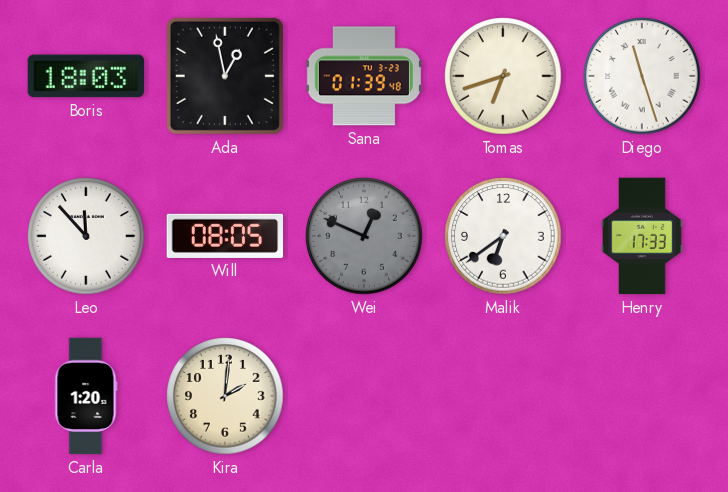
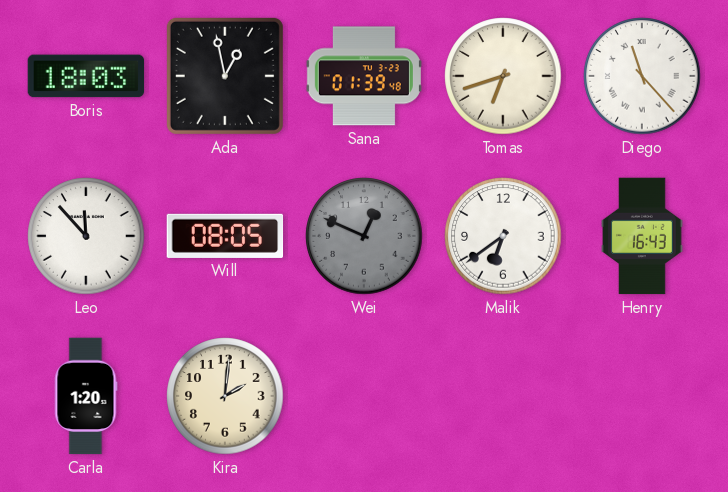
Diego: 11:27 -> 11:23 (642, 76)
Henry: 17:33 -> 16:43 (643, 236)
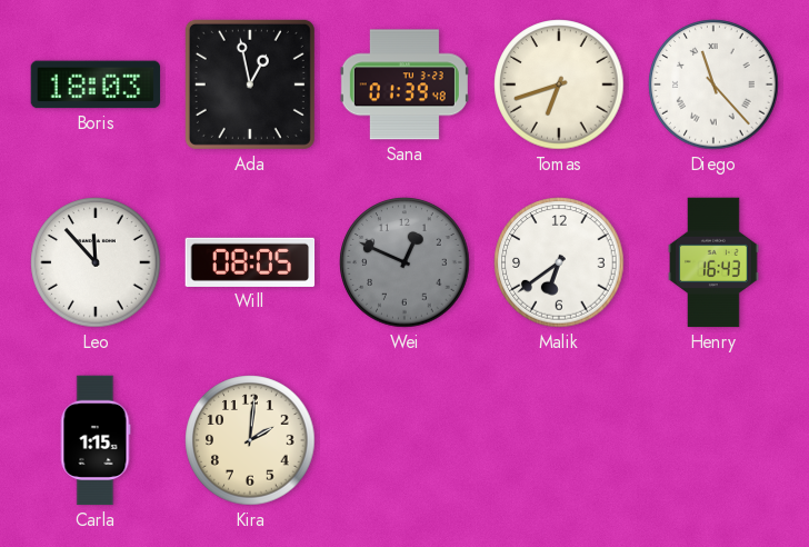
Carla: 1:20 -> 1:15 (96, 440)
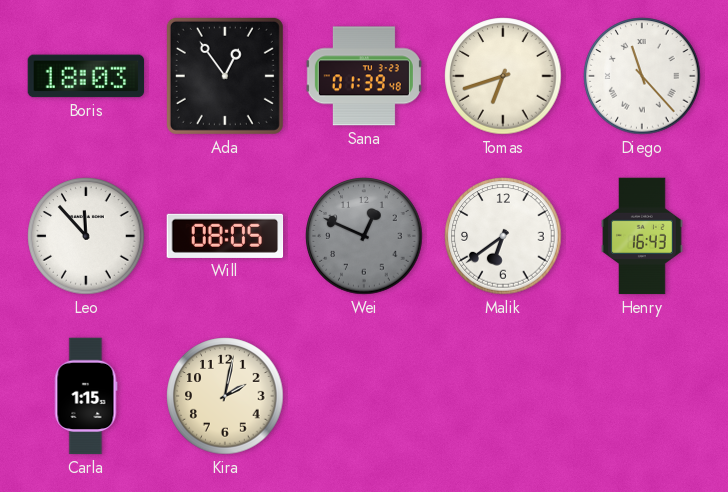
Ada: 12:58 -> 12:54 (225, 76)
Kira: 2:01 -> 2:02 (225, 396)
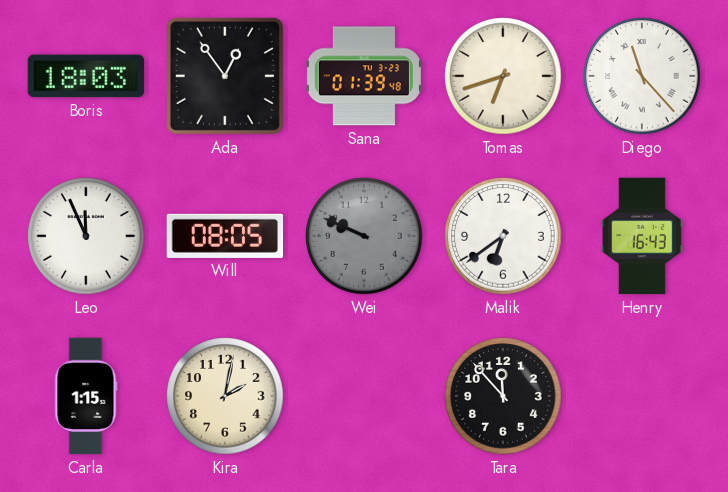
Leo: 11:53 -> 11:56 (86, 236)
Wei: 12:49 -> 9:49 (364, 236)
Tara: none -> 11:53 (503, 396)
